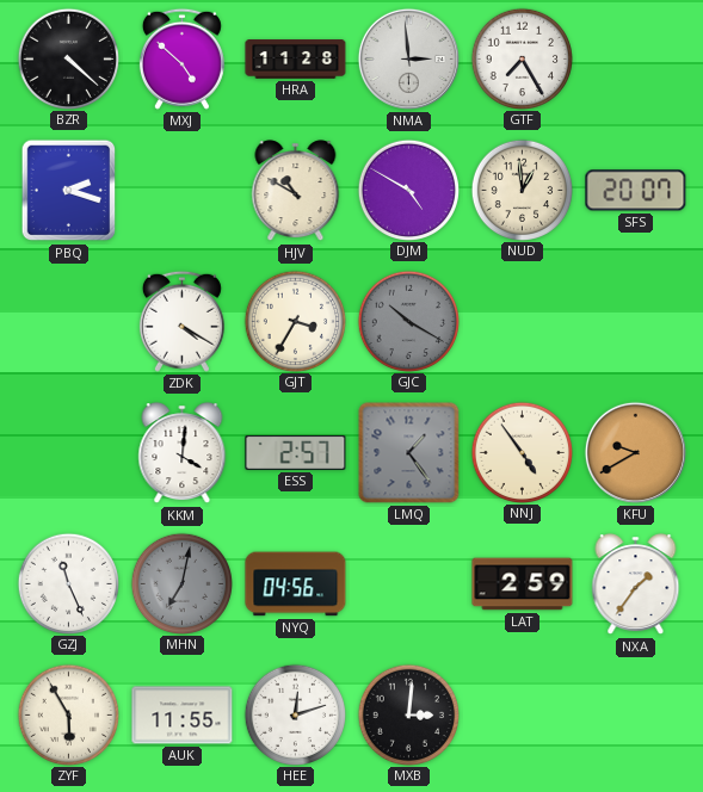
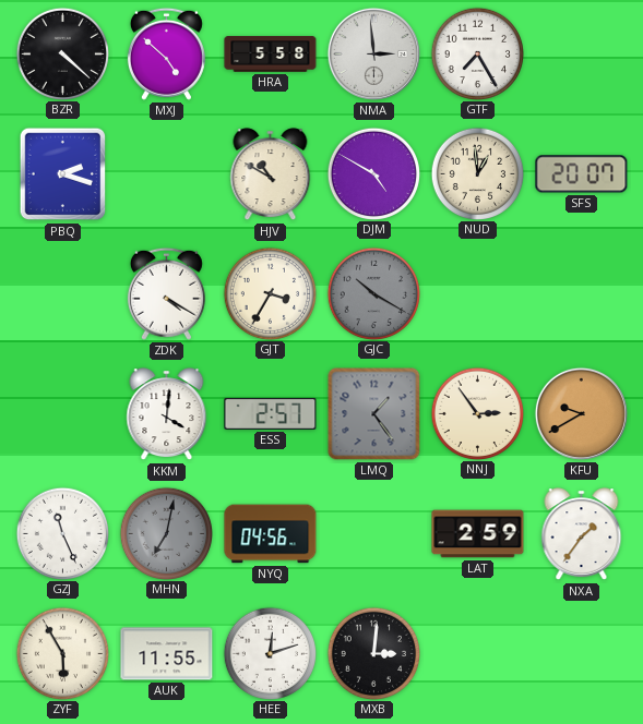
HRA: 11:28 -> 5:58 (271, 55)
NNJ: 4:54 -> 2:54 (477, 413)
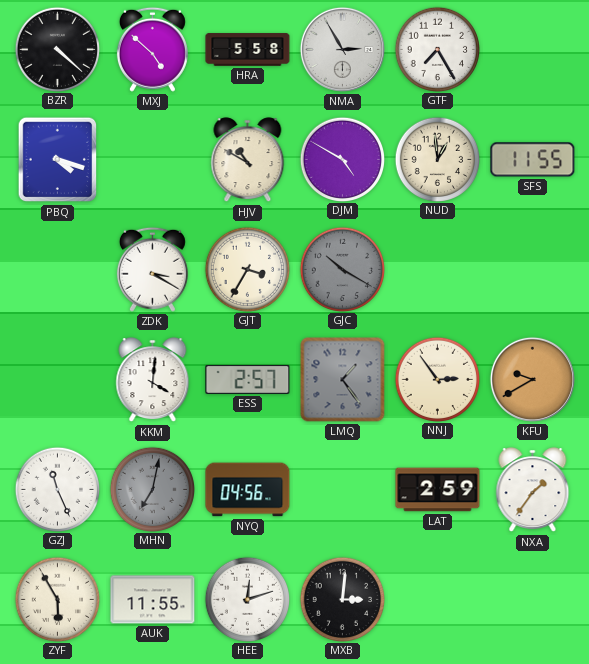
NMA: 2:59 -> 2:55 (342, 49)
PBQ: 2:18 -> 4:18 (58, 160)
SFS: 20:07 -> 11:55 (533, 160)
ZDK: 4:20 -> 3:20 (152, 269)
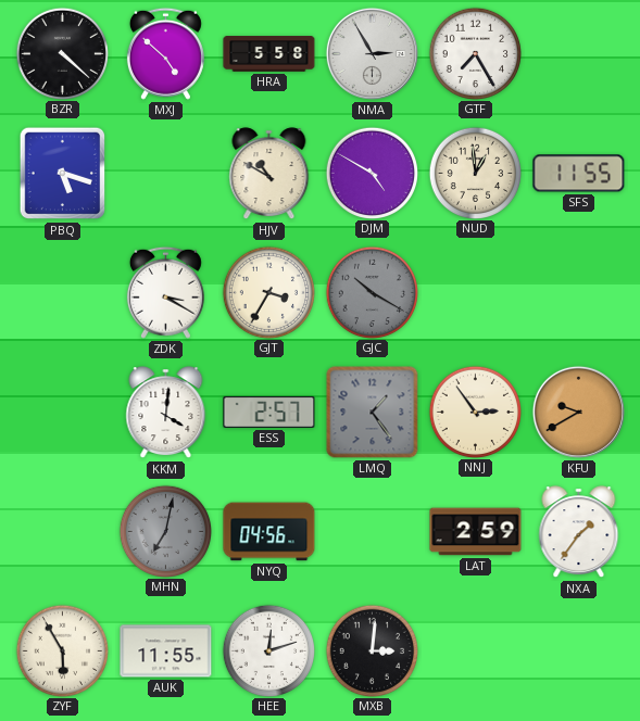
PBQ: 4:18 -> 5:18 (63, 174)
GZJ: 11:26 -> none (57, 489)
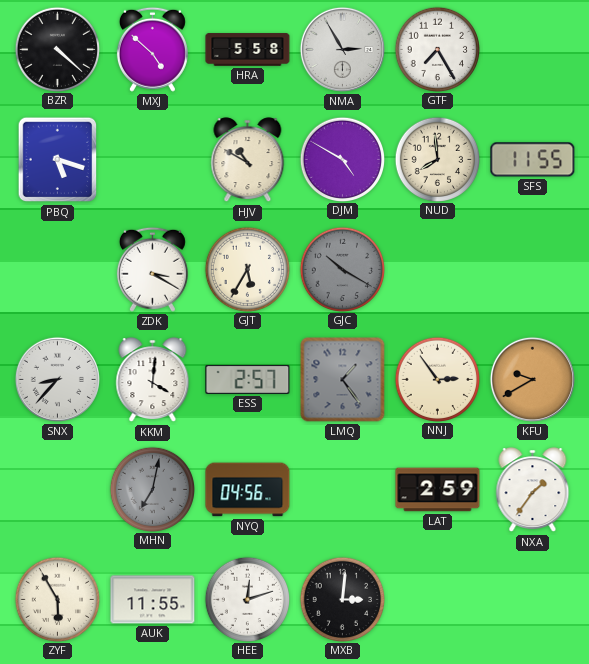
NUD: 12:59 -> 7:59 (437, 159)
GJT: 3:35 -> 5:35 (247, 269)
SNX: none -> 8:37 (57, 379)
